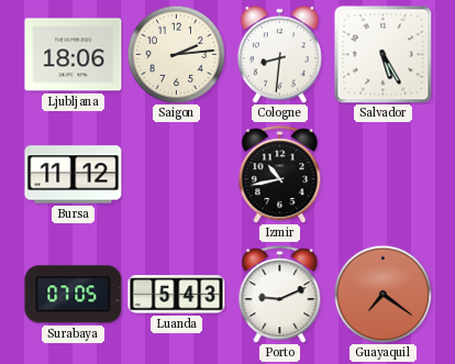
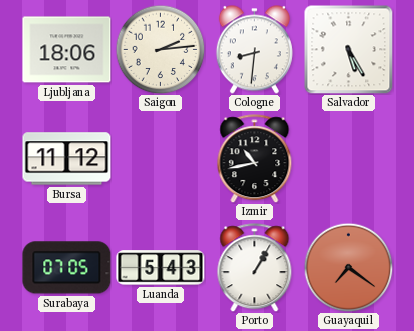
Porto: 9:11 -> 1:05 (255, 268)
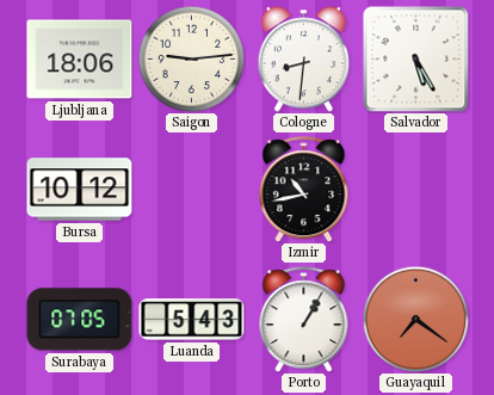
Saigon: 2:14 -> 9:14 (191, 58)
Bursa: 11:12 -> 10:12 (80, 190)
